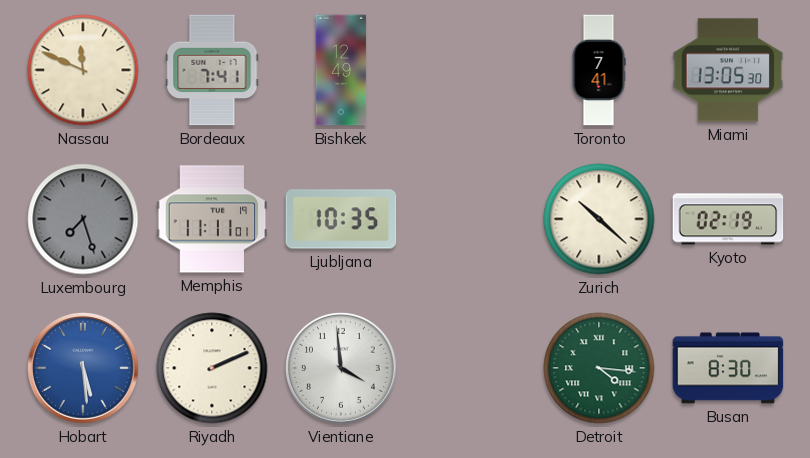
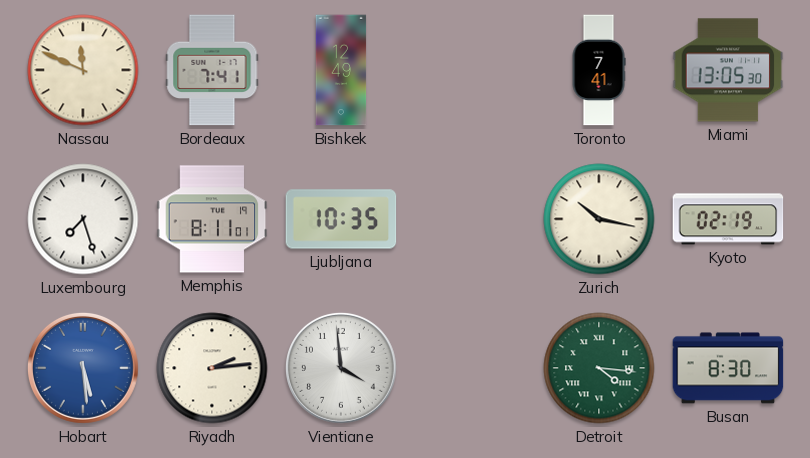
Luxembourg dial: grey -> white (83, 219)
Memphis: 11:11 -> 8:11 (212, 219)
Zurich: 10:22 -> 10:17 (599, 219)
Riyadh: 2:11 -> 2:14 (212, 368)
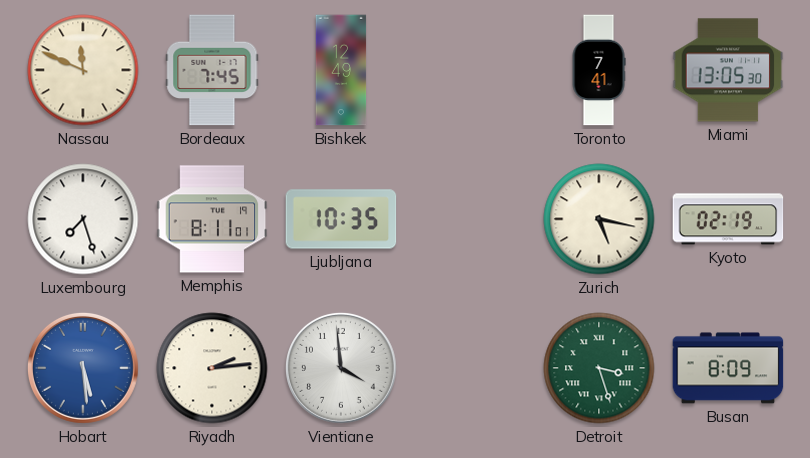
Bordeaux: 7:41 -> 7:45 (212, 70)
Zurich: 10:17 -> 5:17 (599, 219)
Detroit: 4:16 -> 3:27 (599, 368)
Busan: 8:30 -> 8:09 (728, 368)
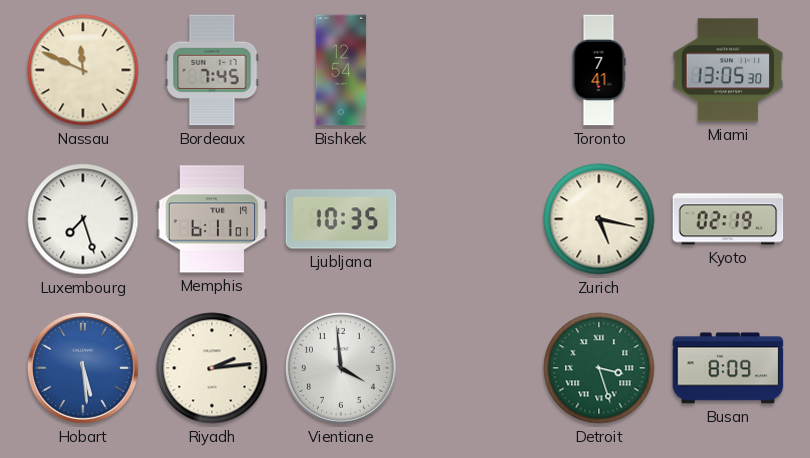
Bishkek: 12:49 -> 12:54 (341, 70)
Memphis: 8:11 -> 6:11 (212, 219)
